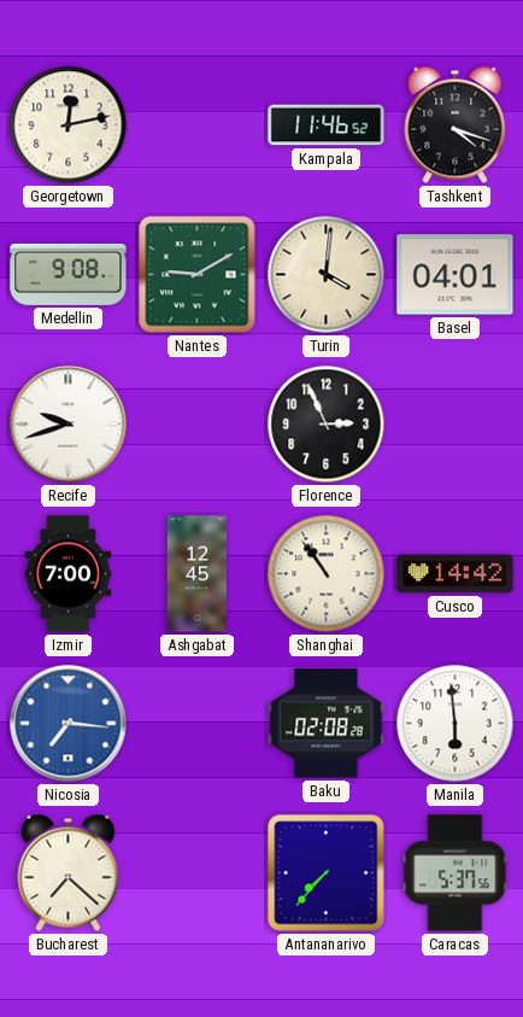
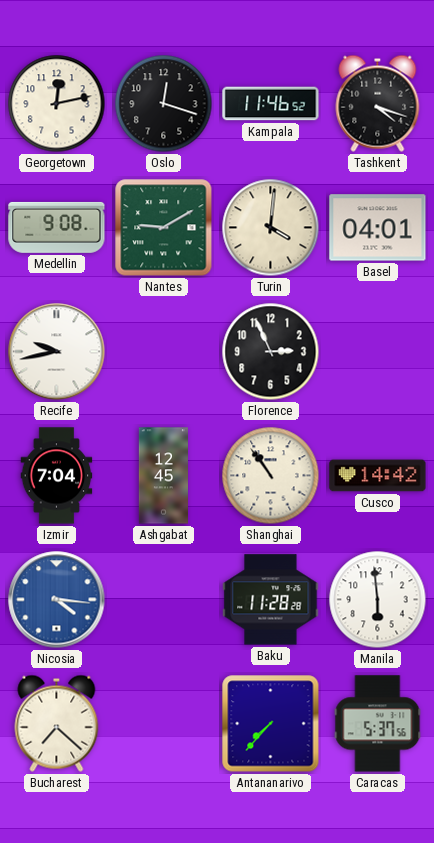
Oslo: none -> 12:18 (164, 104)
Recife: 9:42 -> 9:43 (57, 352)
Izmir: 7:00 -> 7:04 (57, 476)
Nicosia: 7:16 -> 4:16 (57, 600)
Baku: 02:08 -> 11:28 (271, 600)
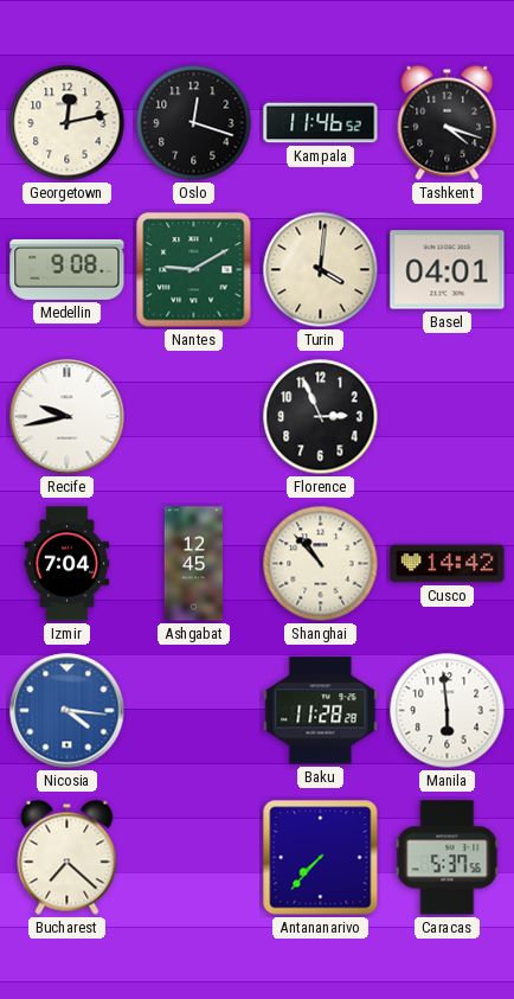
Shanghai: 10:54 -> 10:53 (321, 564)
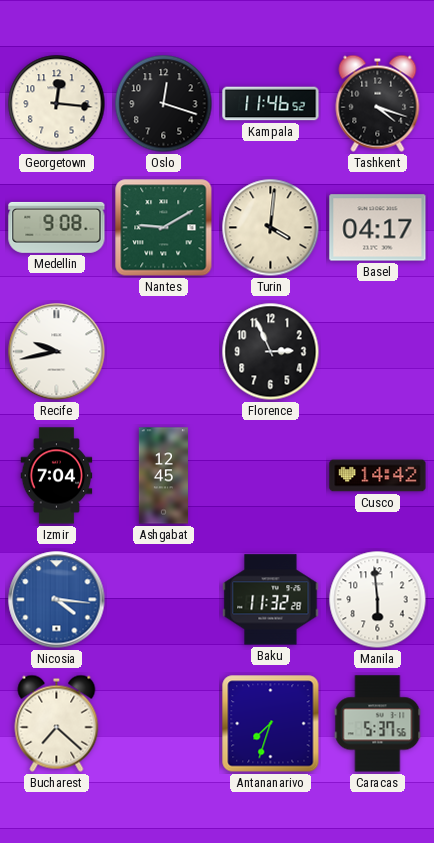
Georgetown: 12:13 -> 12:16 (57, 104)
Basel: 04:01 -> 04:17 (378, 228)
Shanghai: 10:53 -> none (321, 564)
Baku: 11:28 -> 11:32 (271, 600)
Antananarivo: 7:37 -> 7:33 (271, 724)
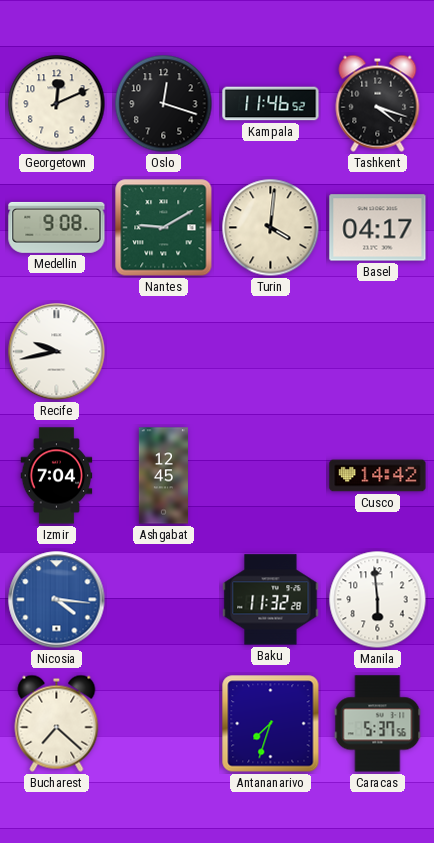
Georgetown: 12:16 -> 12:11 (57, 104)
Florence: 2:56 -> none (271, 352)
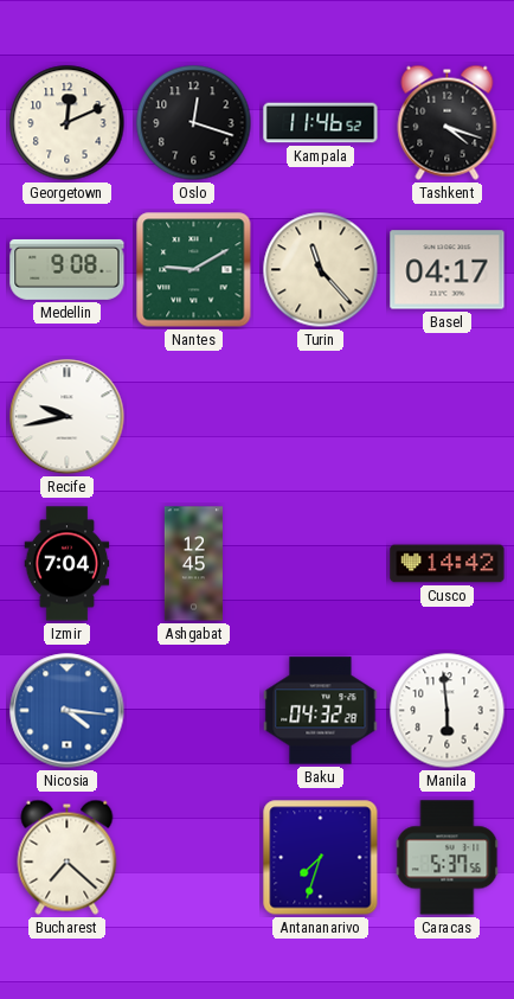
Turin: 4:01 -> 11:23 (321, 270)
Baku: 11:32 -> 04:32 (321, 711)
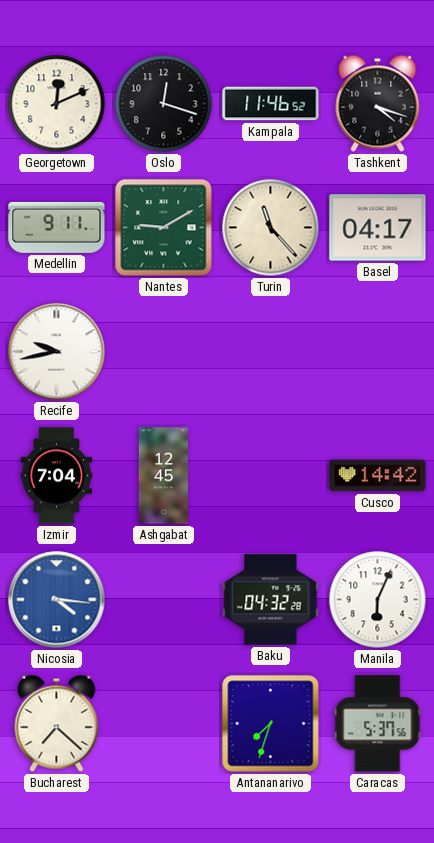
Medellin: 9:08 -> 9:11 (57, 227)
Manila: 5:59 -> 6:04 (378, 600)
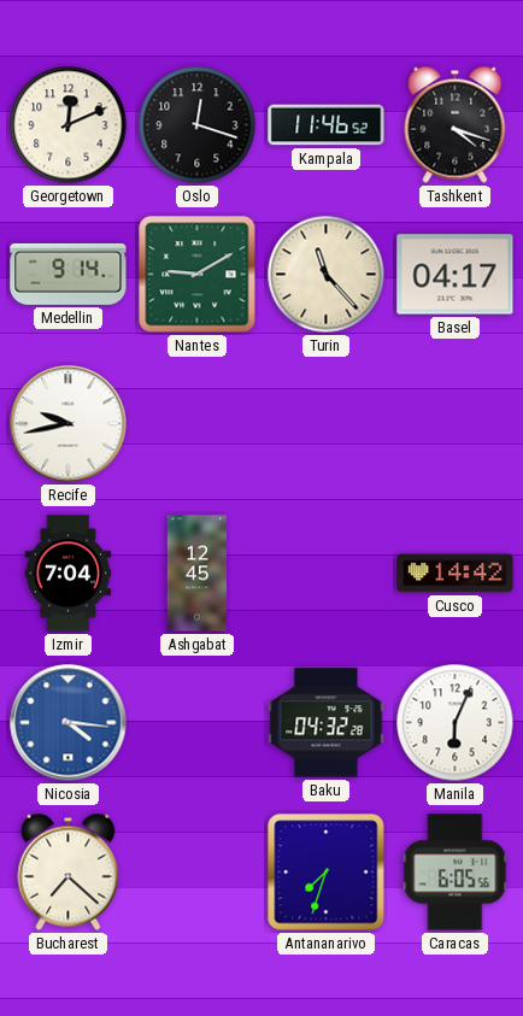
Medellin: 9:11 -> 9:14 (69, 274)
Caracas: 5:37 -> 6:05 (456, 873)
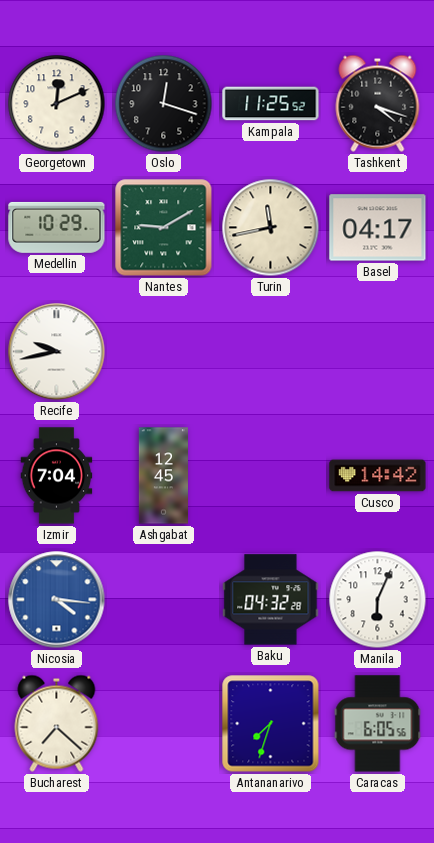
Kampala: 11:46 -> 11:25 (271, 104)
Medellin: 9:14 -> 10:29 (57, 227)
Turin: 11:23 -> 11:43 (271, 228)
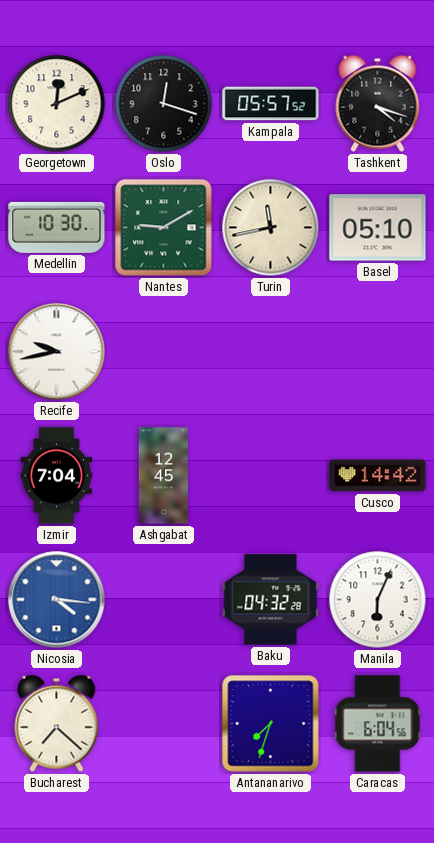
Kampala: 11:25 -> 05:57 (271, 104)
Medellin: 10:29 -> 10:30 (57, 227)
Basel: 04:17 -> 05:10 (378, 228)
Caracas: 6:05 -> 6:04 (378, 724)
